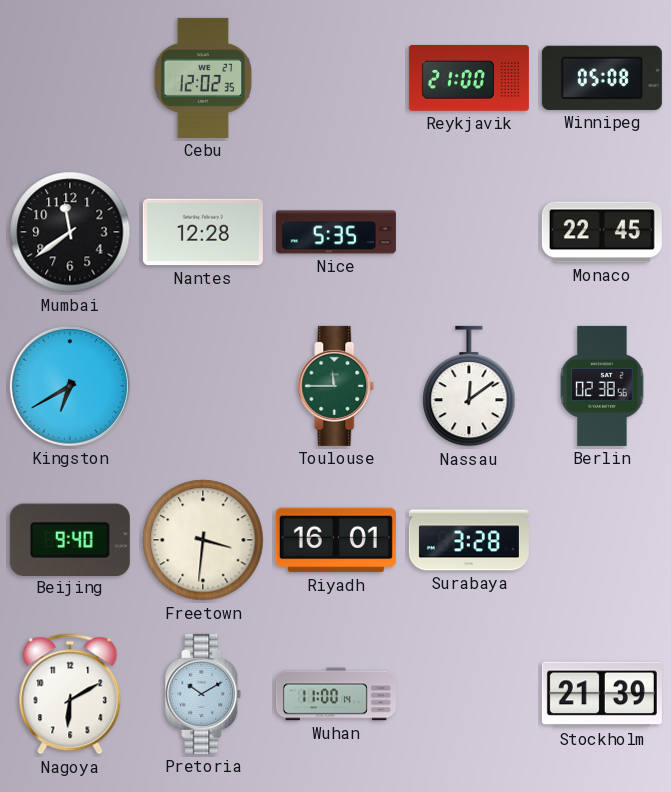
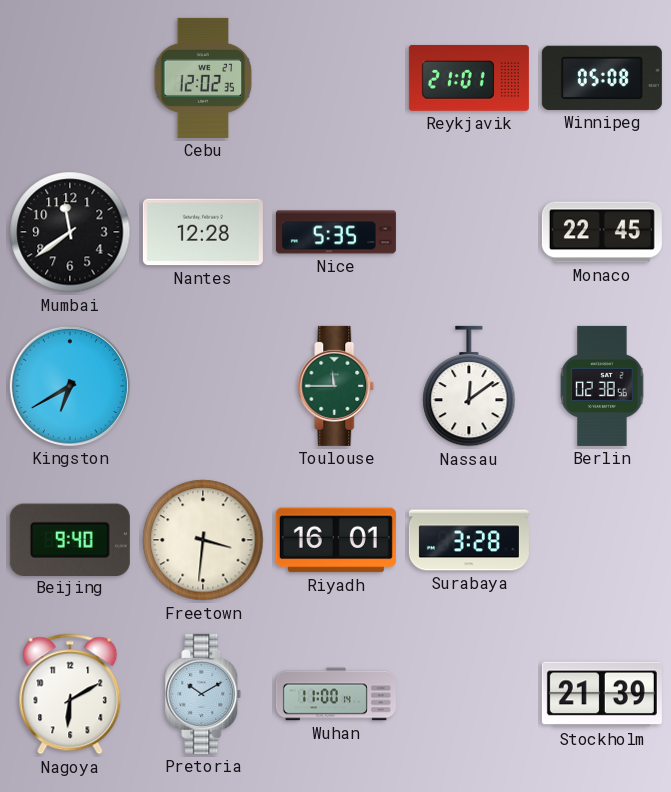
Reykjavik: 21:00 -> 21:01 (469, 78)
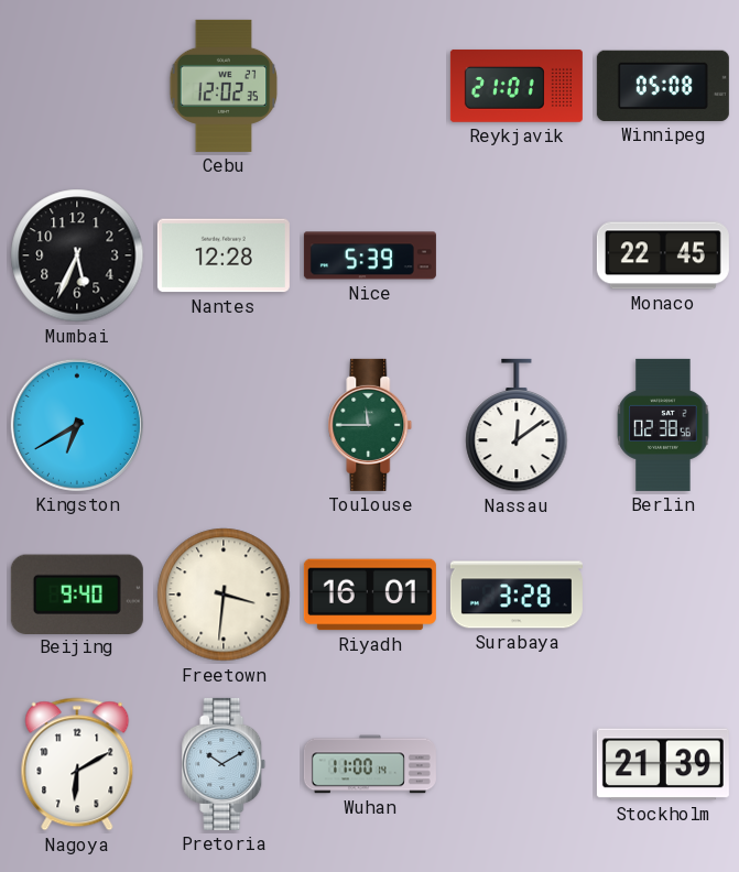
Mumbai: 11:39 -> 5:34 (77, 255)
Nice: 5:35 -> 5:39 (370, 255)
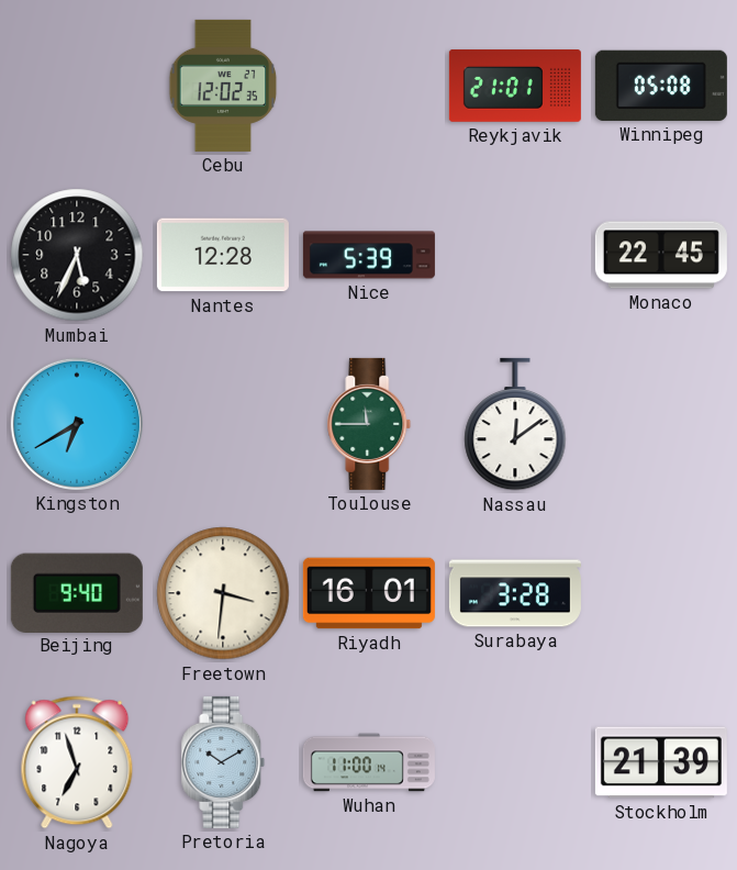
Berlin: 02:38 -> none (663, 425)
Nagoya: 6:10 -> 6:57 (77, 762)
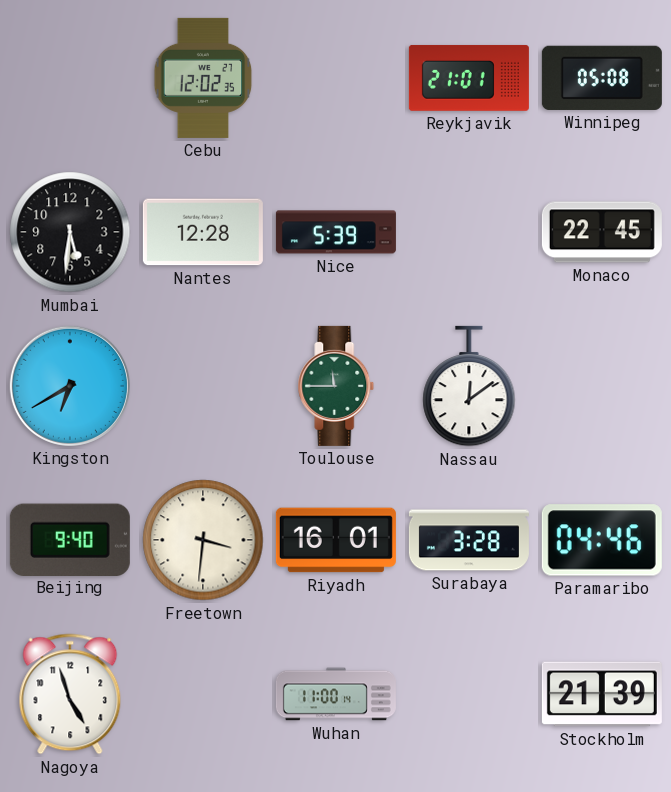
Mumbai: 5:34 -> 5:31 (70, 232)
Paramaribo: none -> 04:46 (602, 540)
Nagoya: 6:57 -> 4:57 (70, 694)
Pretoria: 10:10 -> none (223, 762)
